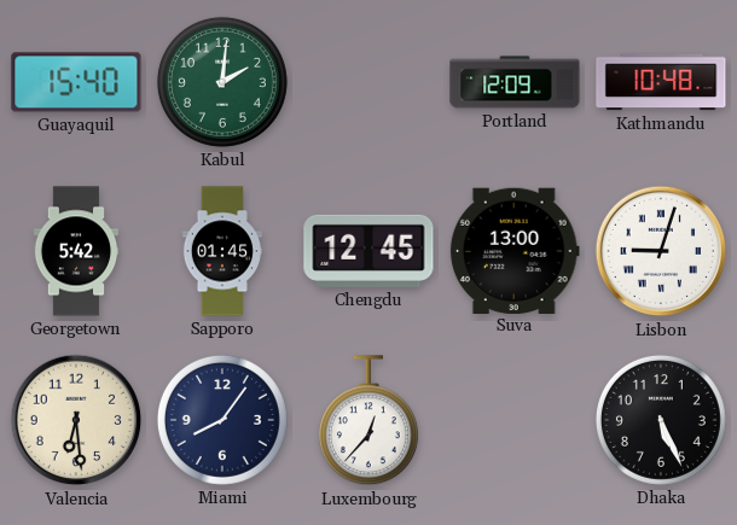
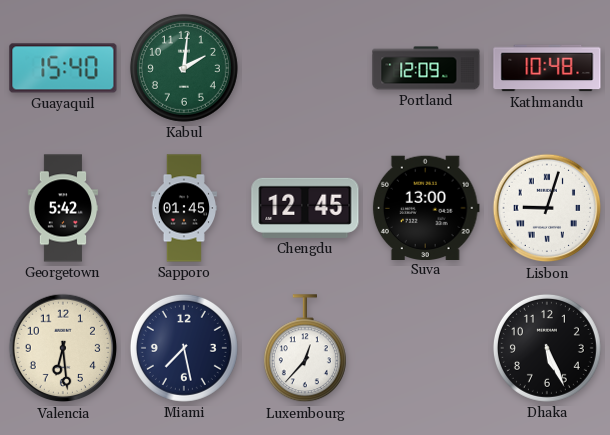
Miami: 8:06 -> 7:28 (184, 348)
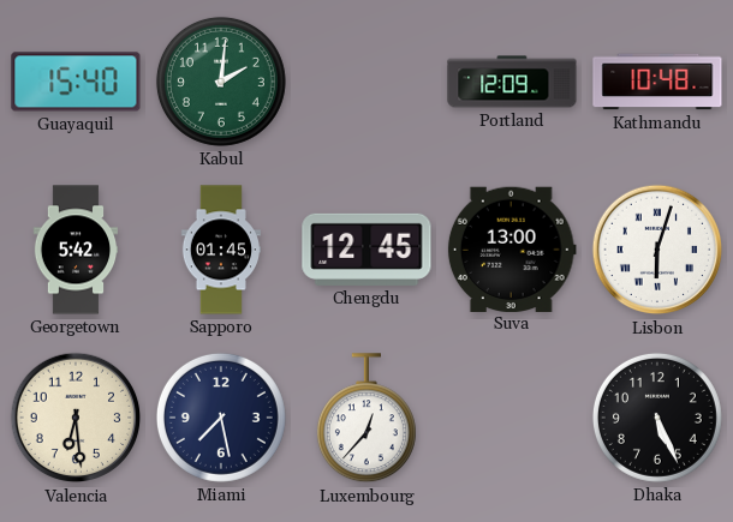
Lisbon: 9:03 -> 6:03 (657, 250)
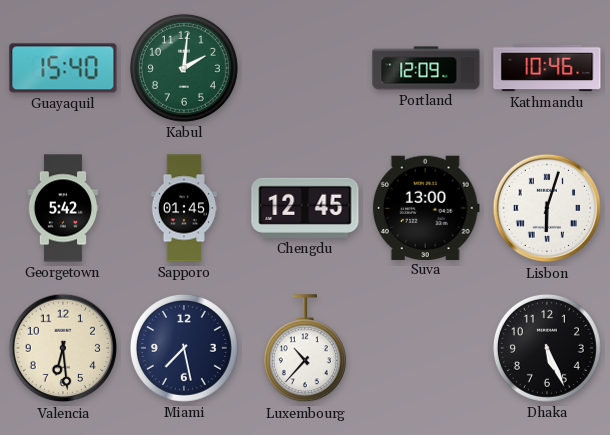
Kathmandu: 10:48 -> 10:46 (547, 68)
Luxembourg: 12:37 -> 10:37 (305, 349)
